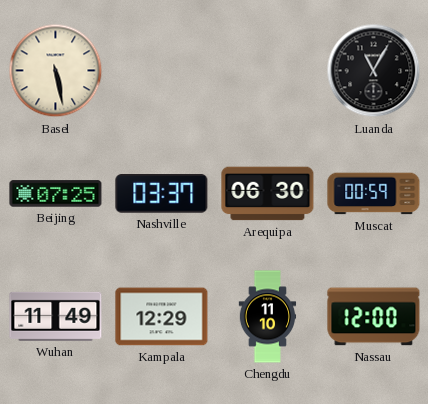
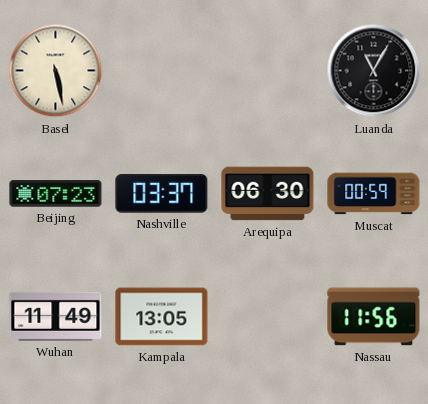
Beijing: 07:25 -> 07:23 (56, 194)
Kampala: 12:29 -> 13:05 (162, 317)
Chengdu: 11:10 -> none (268, 317)
Nassau: 12:00 -> 11:56 (374, 317)
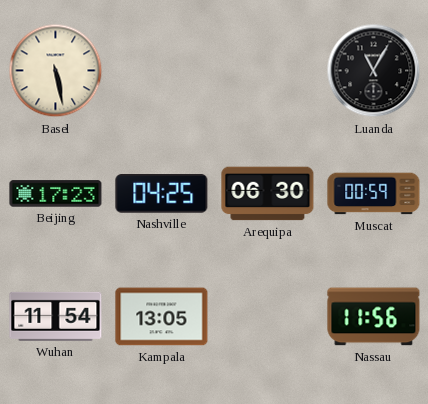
Beijing: 07:23 -> 17:23 (56, 194)
Nashville: 03:37 -> 04:25 (162, 194)
Wuhan: 11:49 -> 11:54 (56, 316)
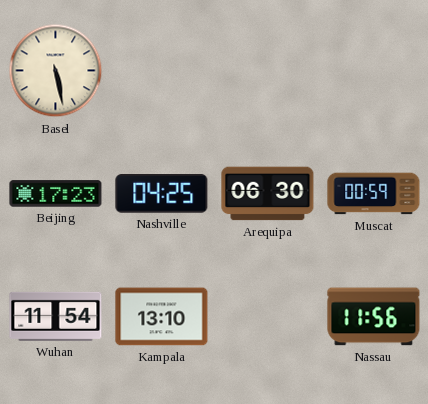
Luanda: 11:05 -> none (374, 71)
Kampala: 13:05 -> 13:10 (162, 317)
